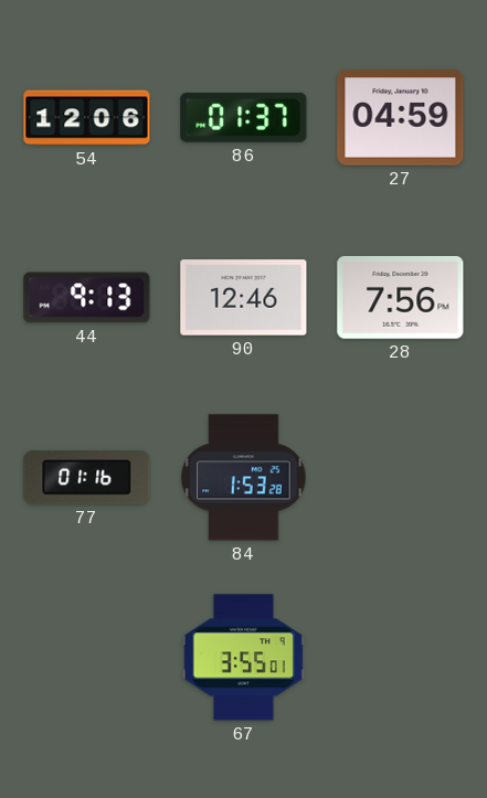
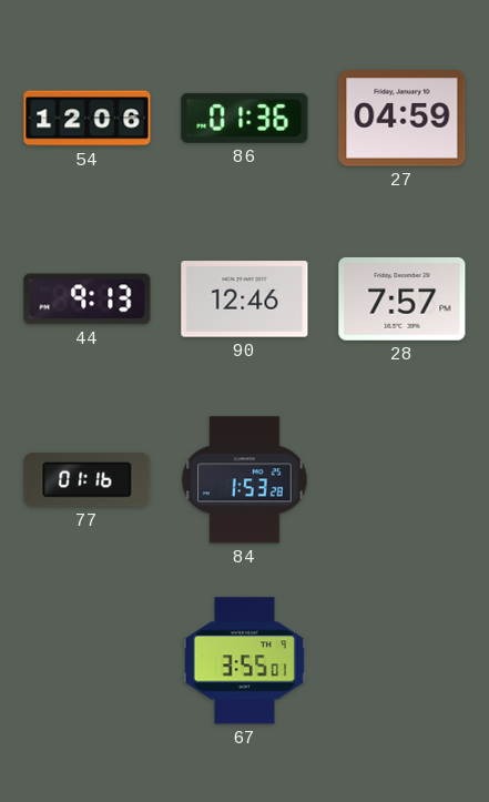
86: 01:37 -> 01:36 (245, 118)
28: 7:56 -> 7:57 (403, 298)
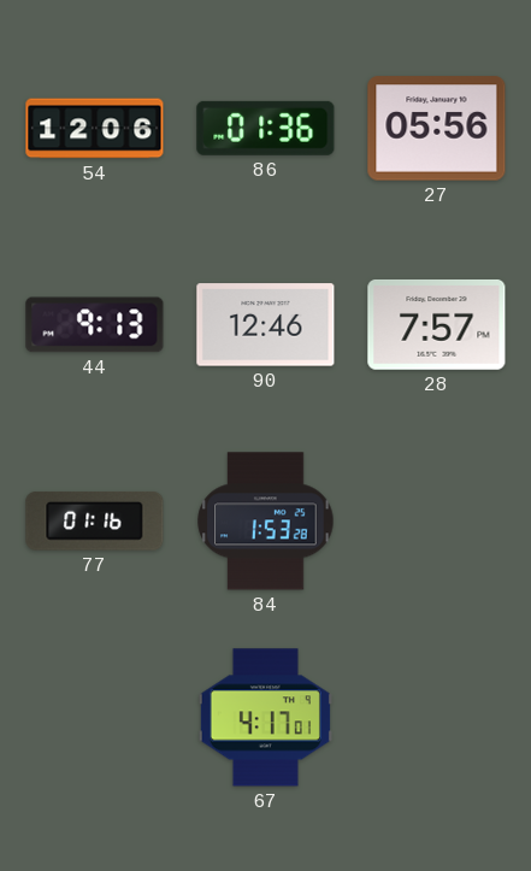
27: 04:59 -> 05:56 (437, 129)
67: 3:55 -> 4:17 (265, 718)
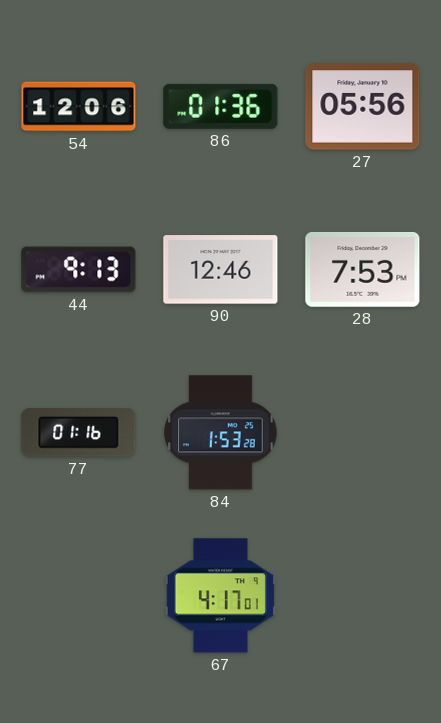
28: 7:57 -> 7:53 (363, 269)
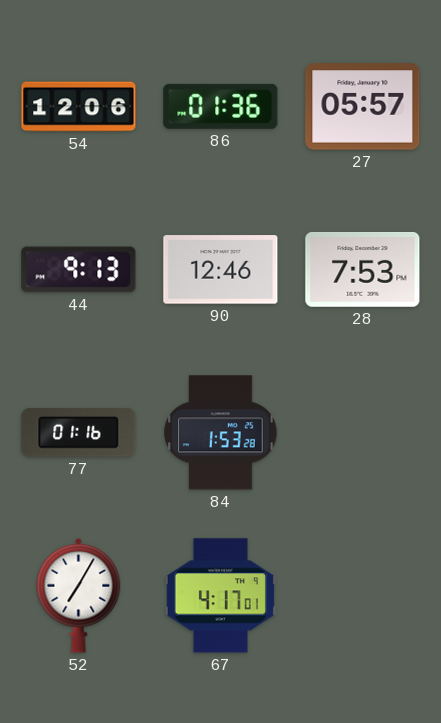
27: 05:56 -> 05:57 (363, 107)
52: none -> 7:05 (79, 595)
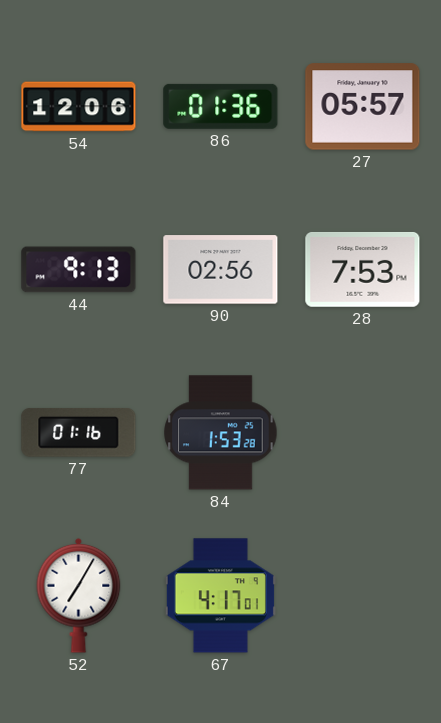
90: 12:46 -> 02:56 (221, 270)
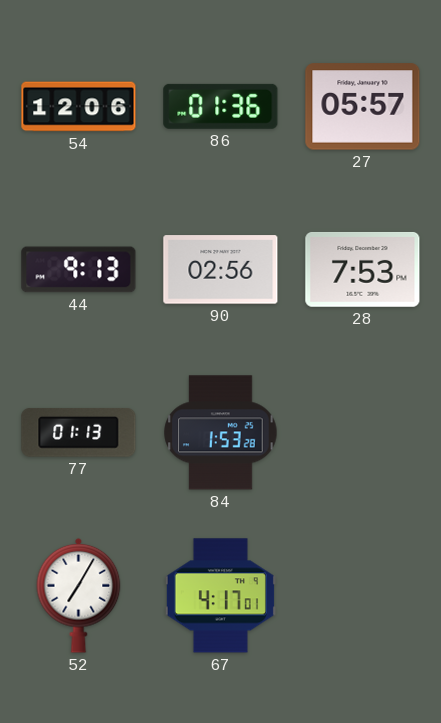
77: 01:16 -> 01:13 (79, 432)
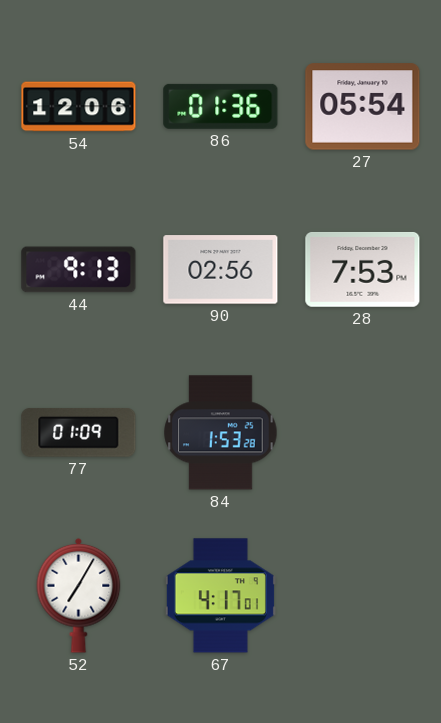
27: 05:57 -> 05:54 (363, 107)
77: 01:13 -> 01:09 (79, 432)
